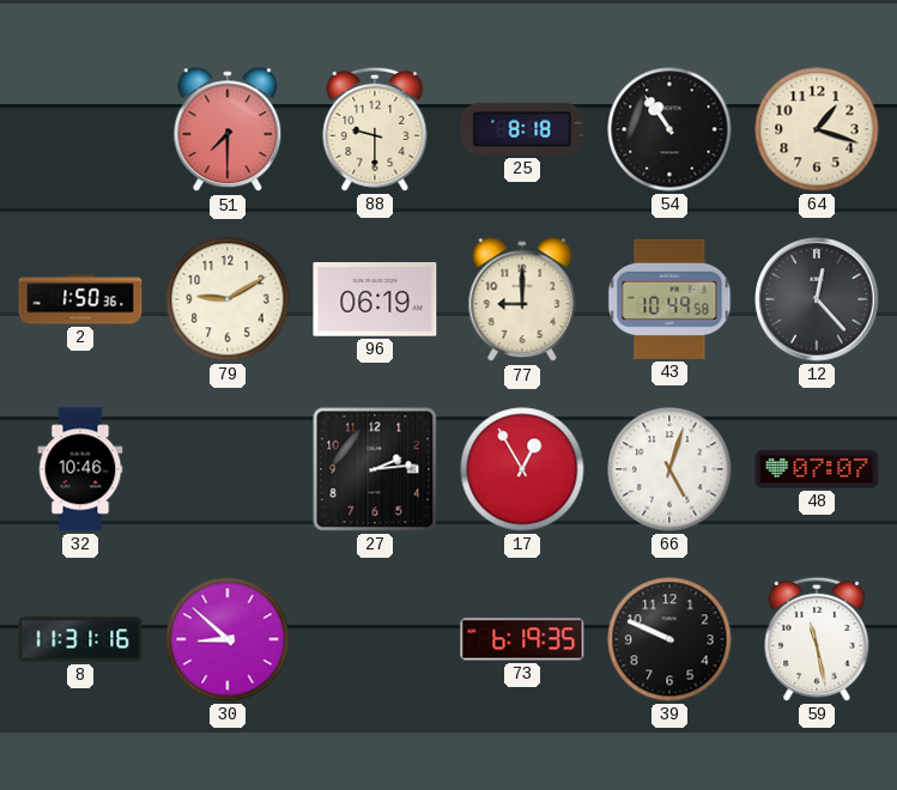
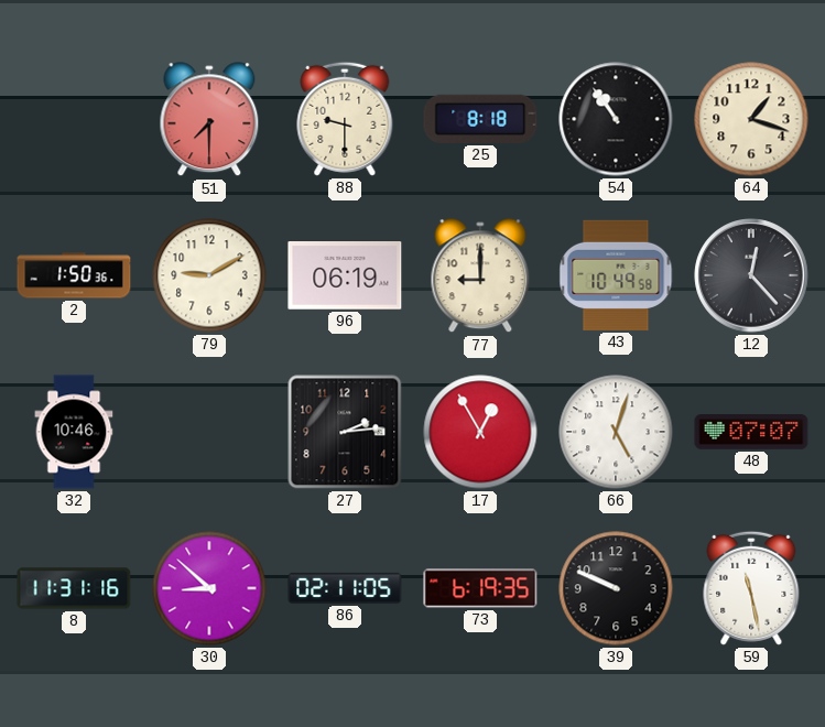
86: none -> 02:11 (345, 588)
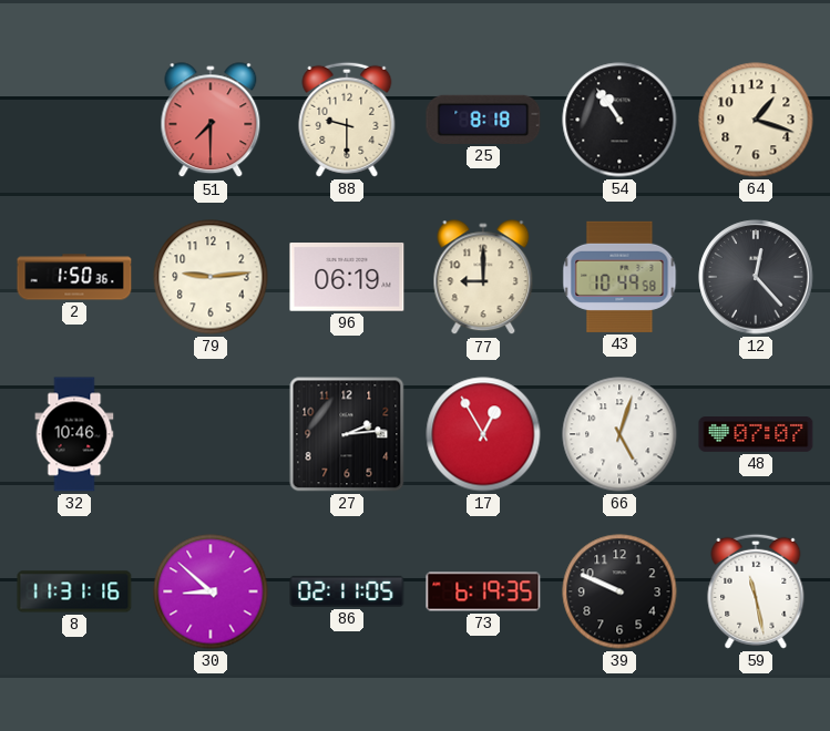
79: 9:10 -> 9:14 (211, 277)
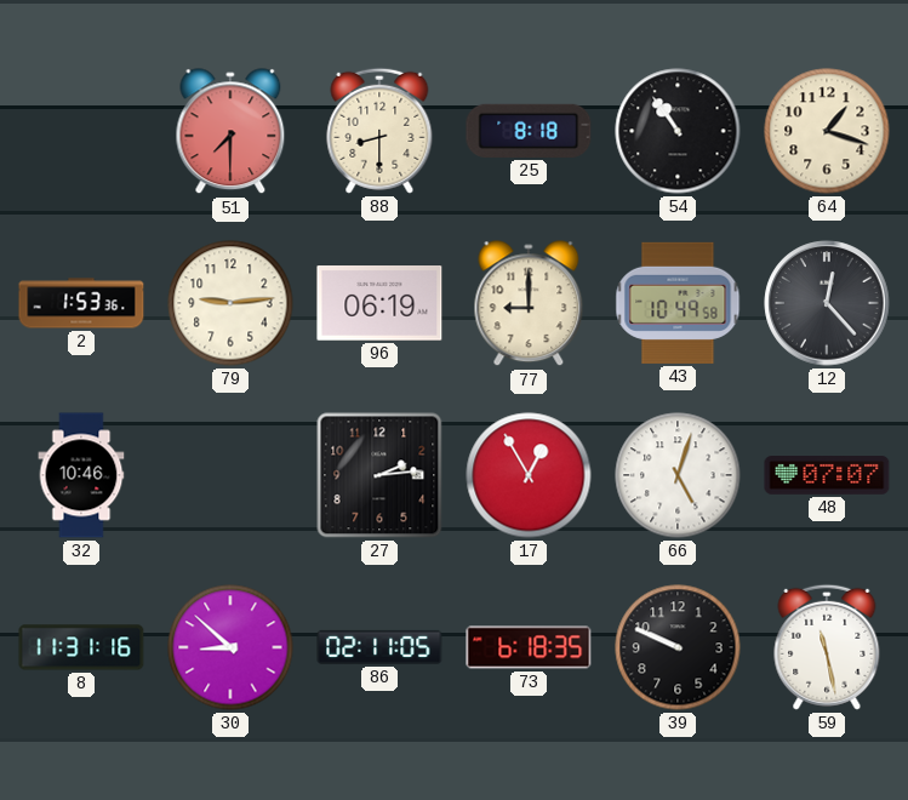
88: 9:30 -> 8:30 (379, 131)
2: 1:50 -> 1:53 (81, 303)
73: 6:19 -> 6:18 (529, 647)
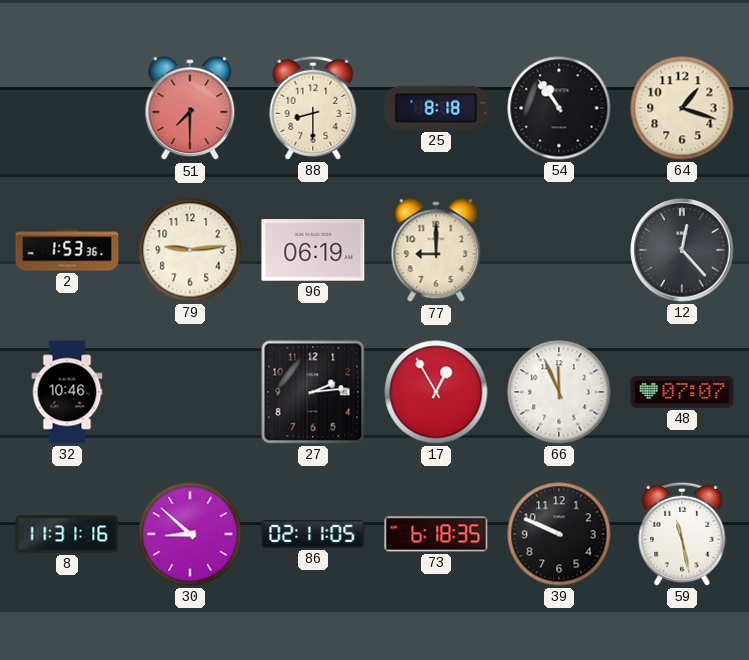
43: 10:49 -> none (678, 303)
66: 5:03 -> 11:56 (559, 392)
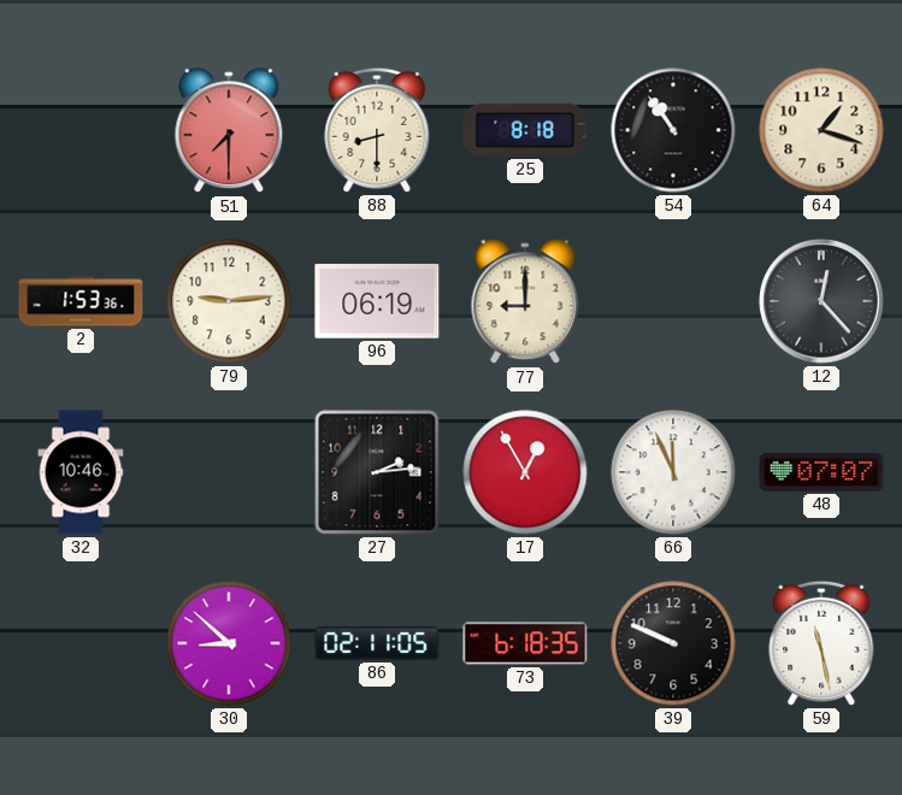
8: 11:31 -> none (67, 534)
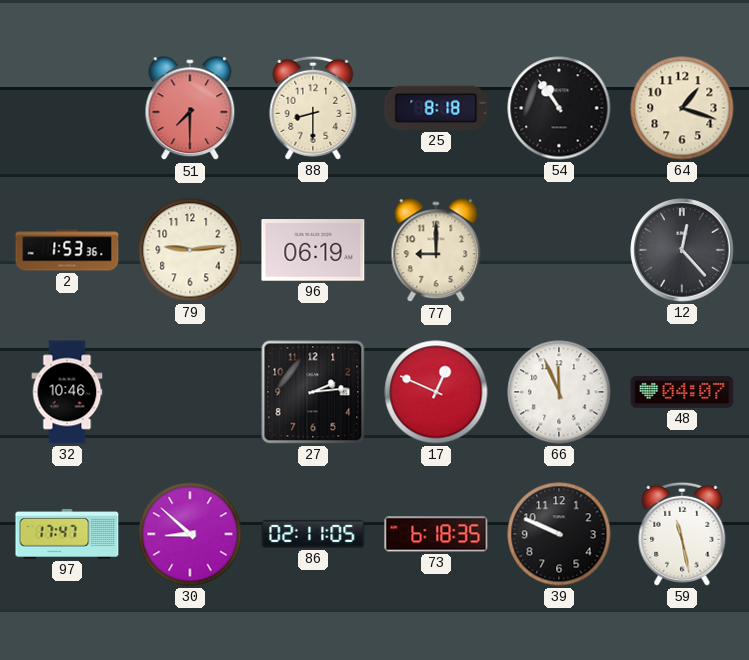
17: 12:55 -> 12:49 (436, 392)
48: 07:07 -> 04:07 (682, 393)
97: none -> 17:47 (67, 534)
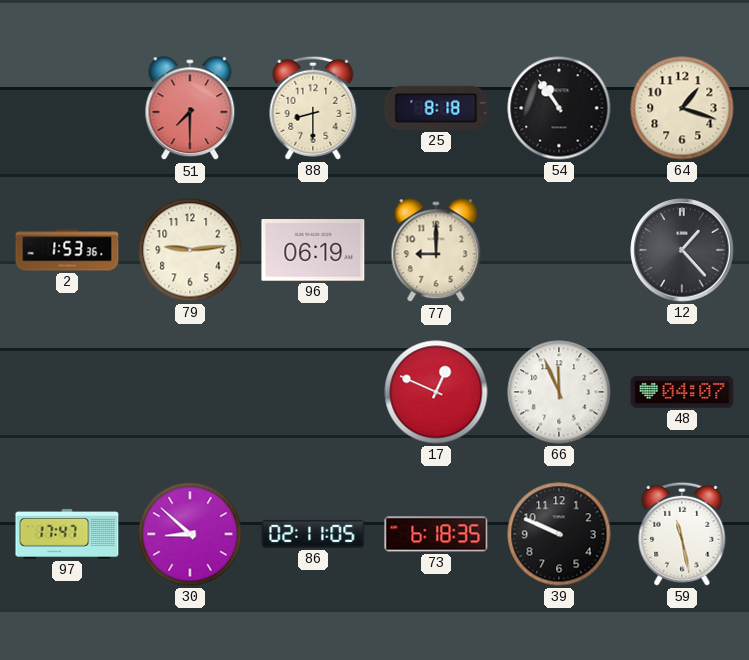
12: 12:23 -> 1:23 (682, 250)
32: 10:46 -> none (67, 392)
27: 2:14 -> none (313, 392)
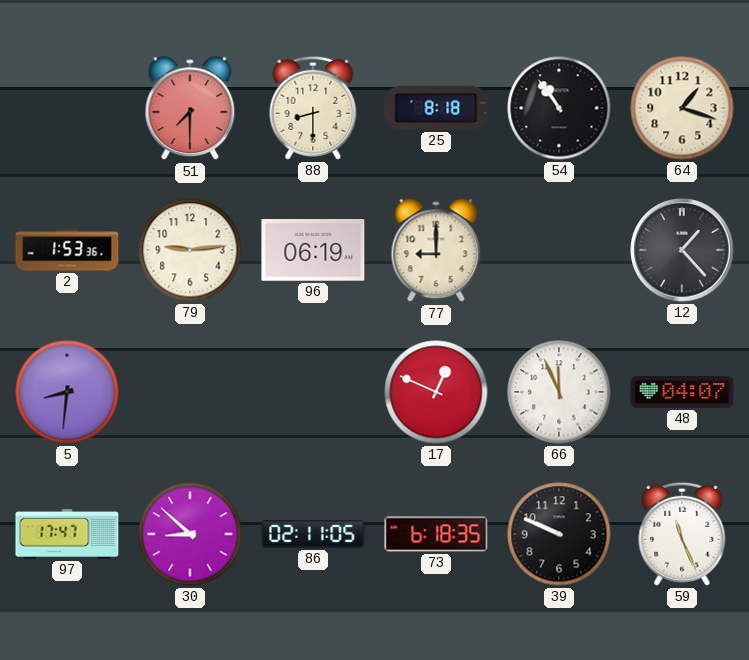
5: none -> 8:31 (67, 392)
59: 11:28 -> 11:26 (682, 534)
